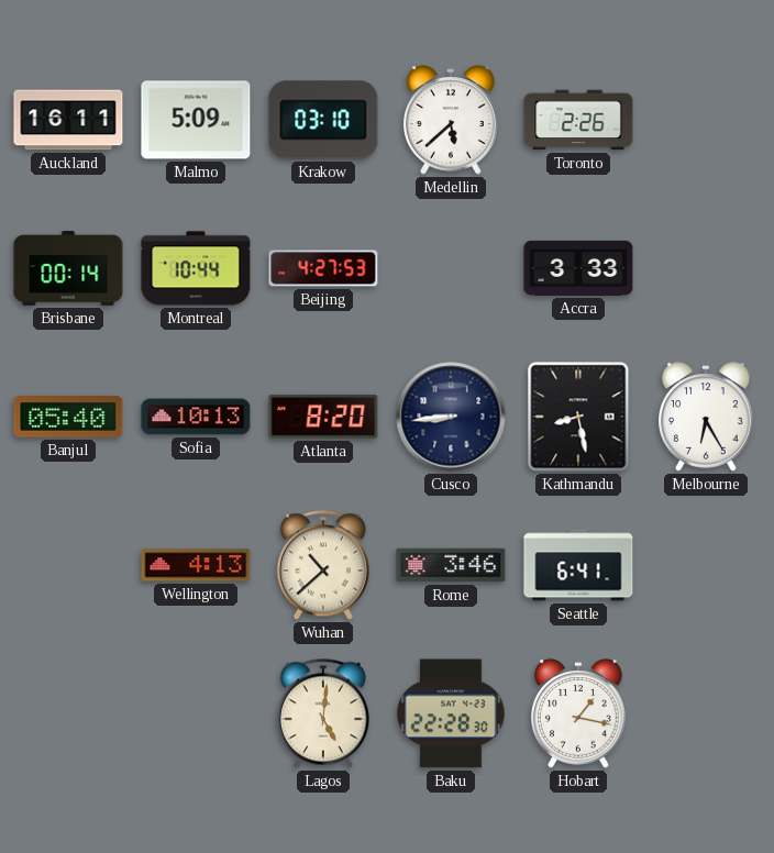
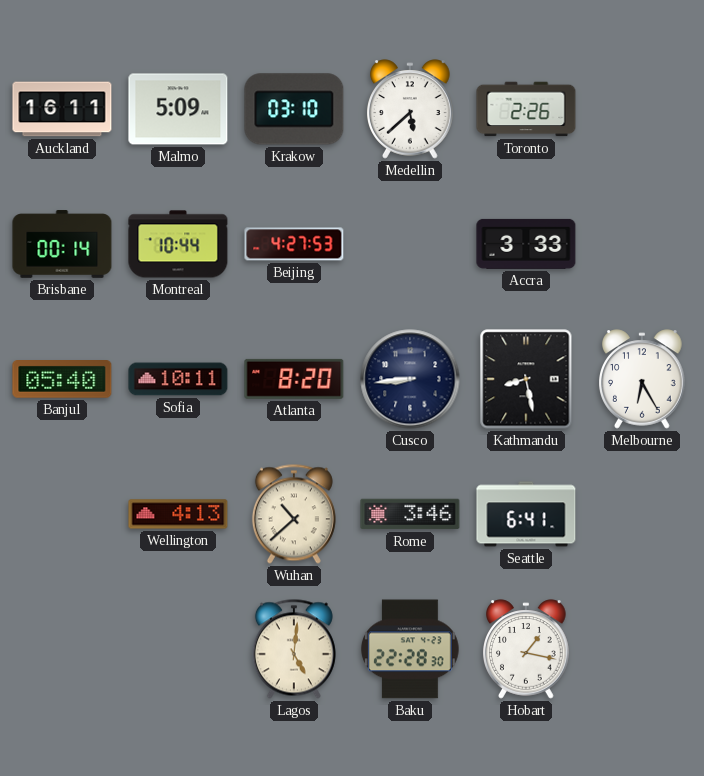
Sofia: 10:13 -> 10:11 (178, 379)
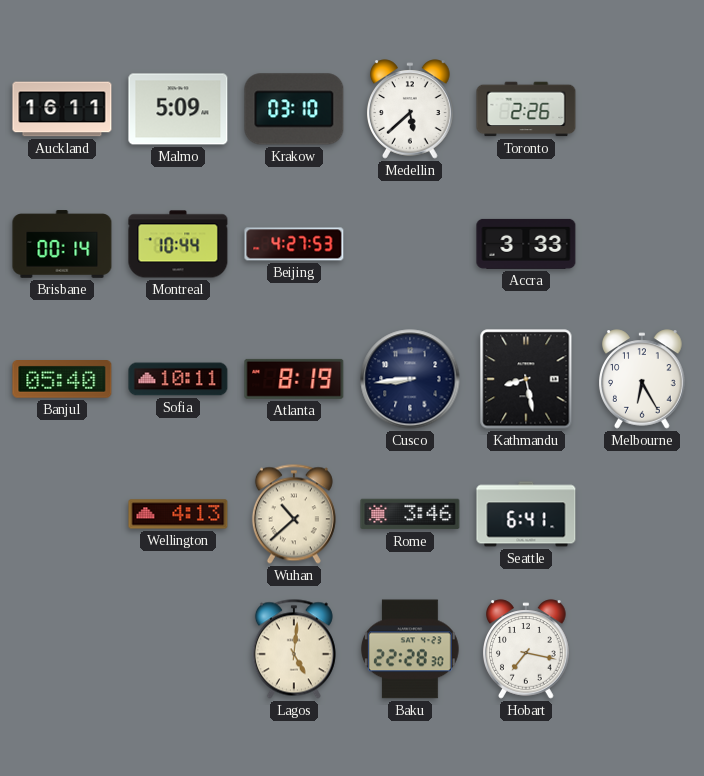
Atlanta: 8:20 -> 8:19 (294, 379)
Hobart: 1:17 -> 7:17 (527, 649)
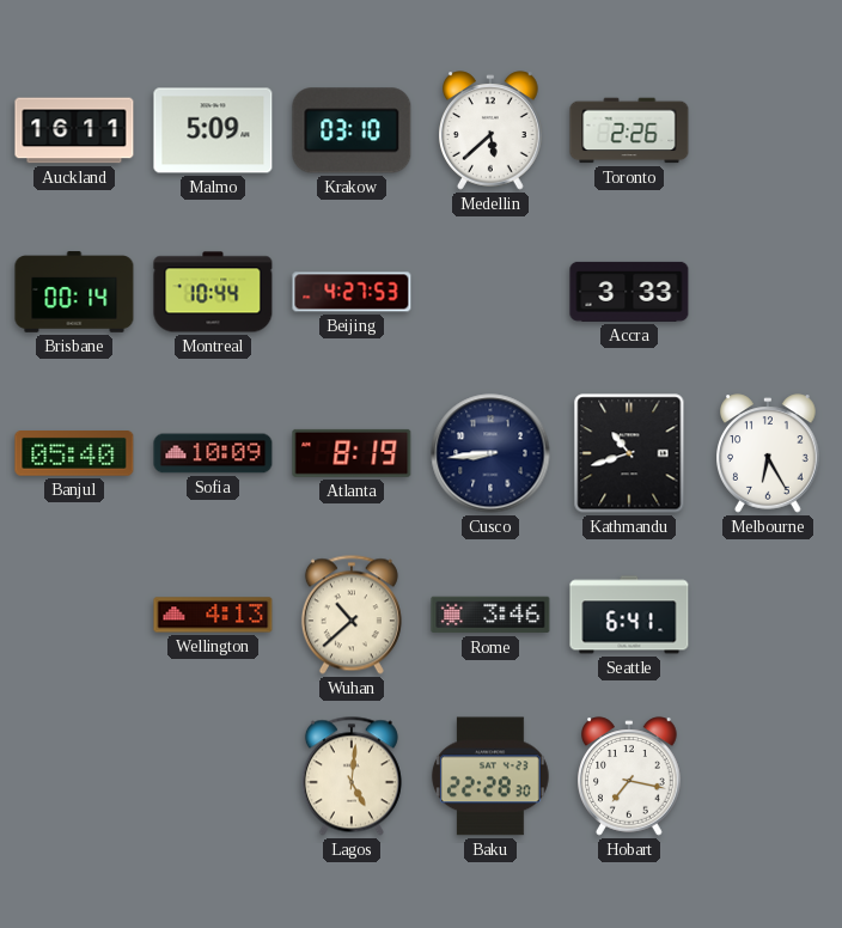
Sofia: 10:11 -> 10:09 (213, 453)
Kathmandu: 8:28 -> 10:42 (629, 453)
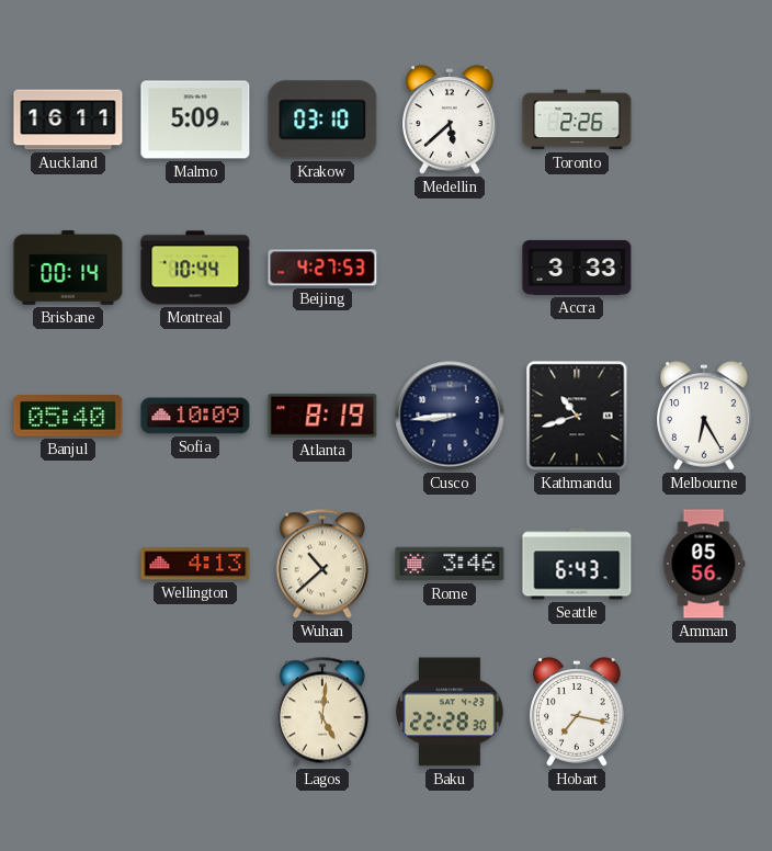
Seattle: 6:41 -> 6:43 (577, 564)
Amman: none -> 05:56 (704, 564)
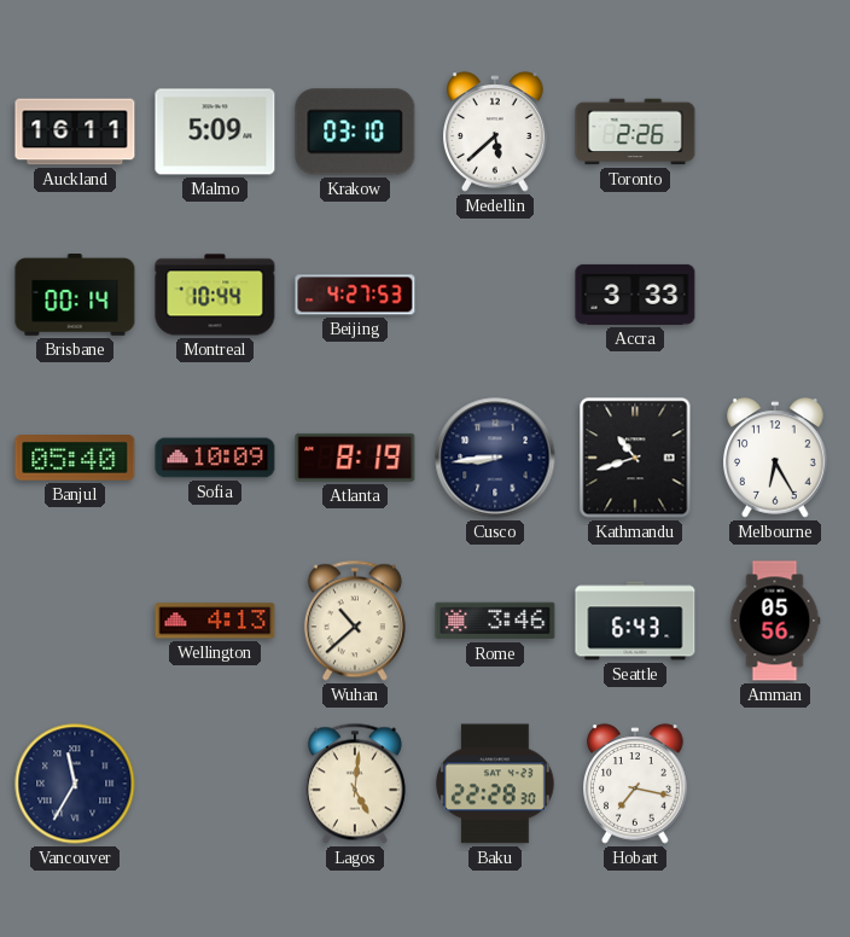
Vancouver: none -> 11:35 (75, 784)
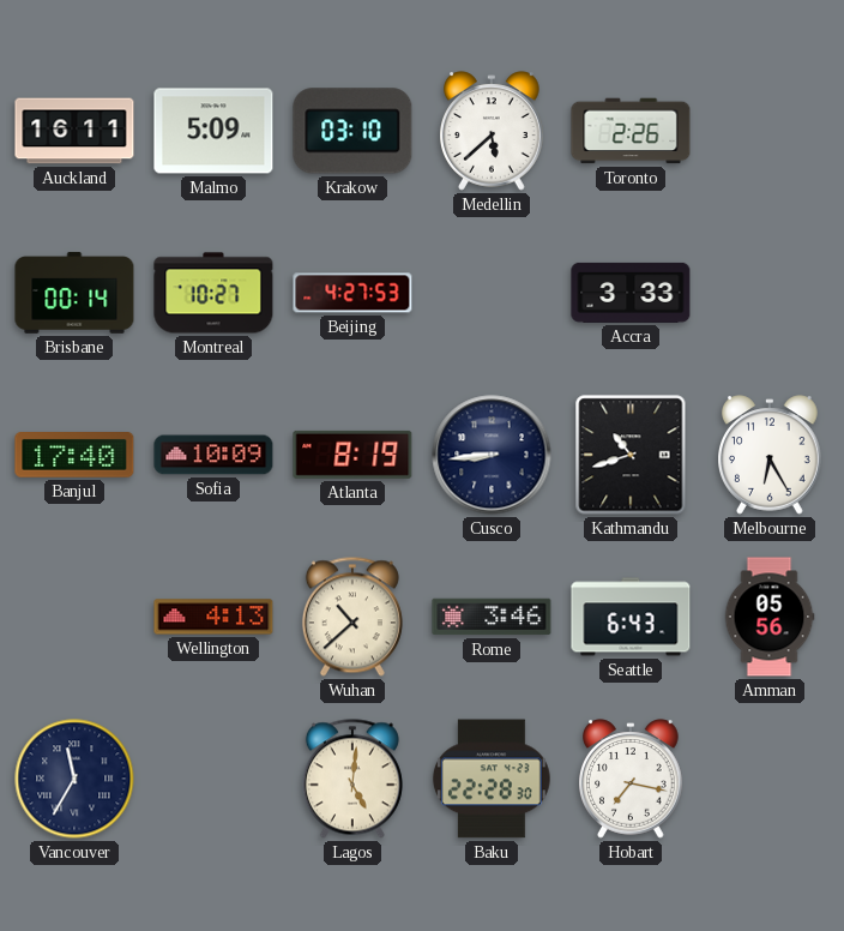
Montreal: 10:44 -> 10:27 (213, 293)
Banjul: 05:40 -> 17:40 (74, 456)
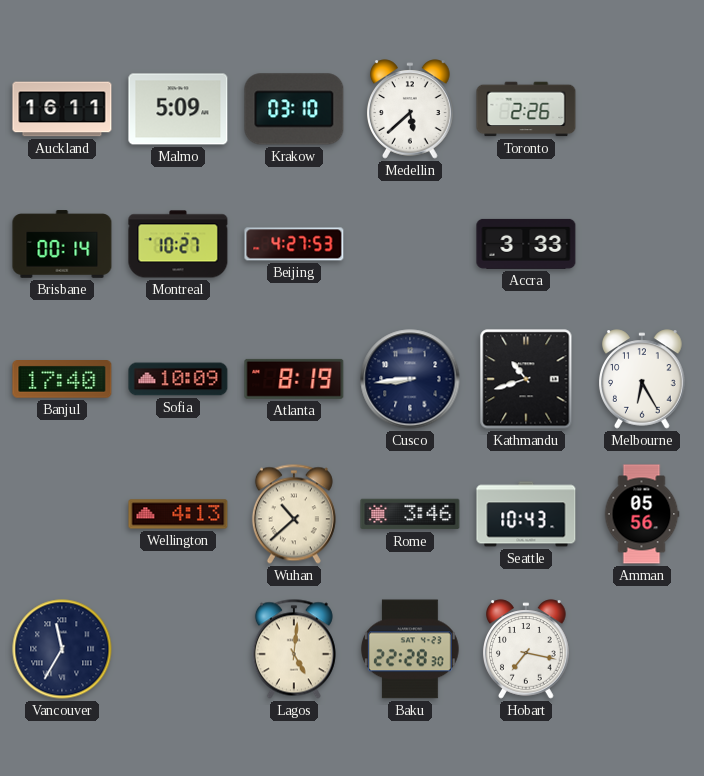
Seattle: 6:43 -> 10:43 (526, 514)
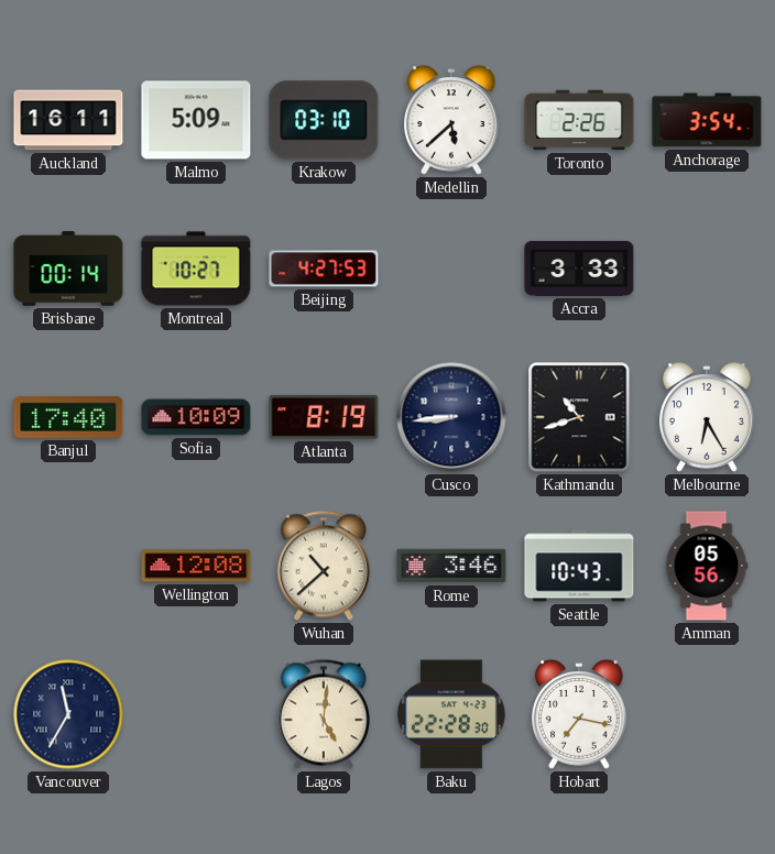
Anchorage: none -> 3:54 (707, 120)
Wellington: 4:13 -> 12:08 (196, 566)
